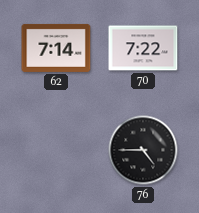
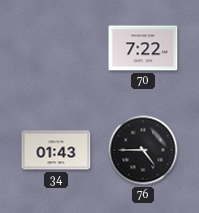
62: 7:14 -> none (56, 48)
34: none -> 01:43 (56, 150)
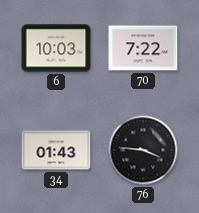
6: none -> 10:03 (56, 48)
76: 4:45 -> 3:46 (143, 150)
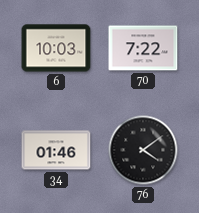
34: 01:43 -> 01:46 (56, 150)
76: 3:46 -> 4:09 (143, 150)
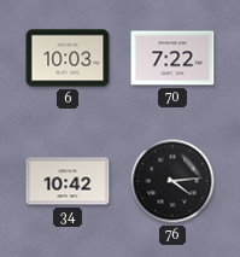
34: 01:46 -> 10:42 (68, 181)
76: 4:09 -> 4:14 (172, 181)
